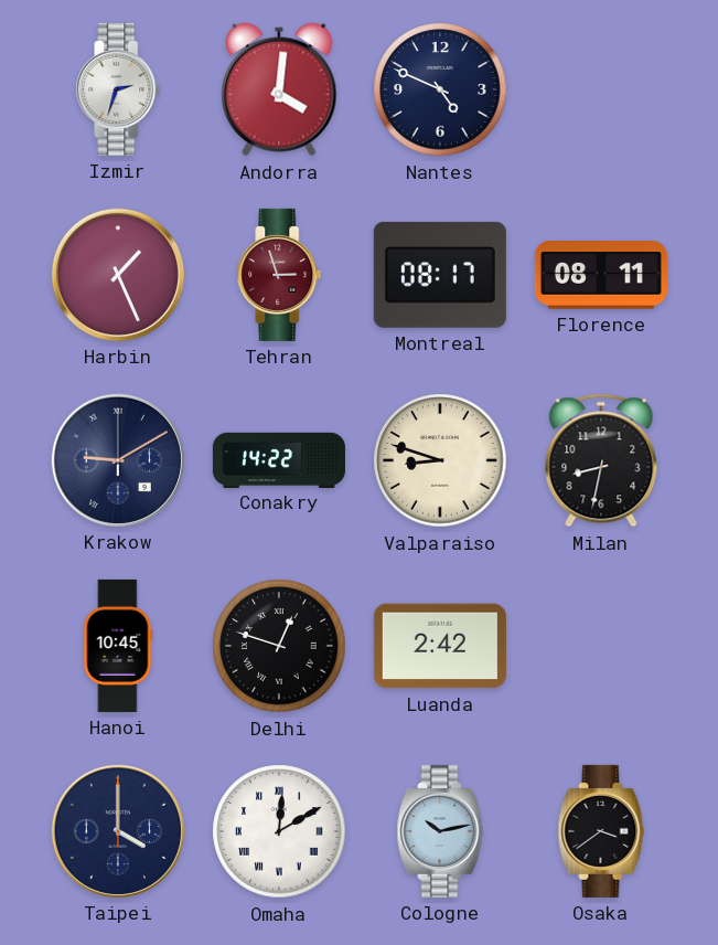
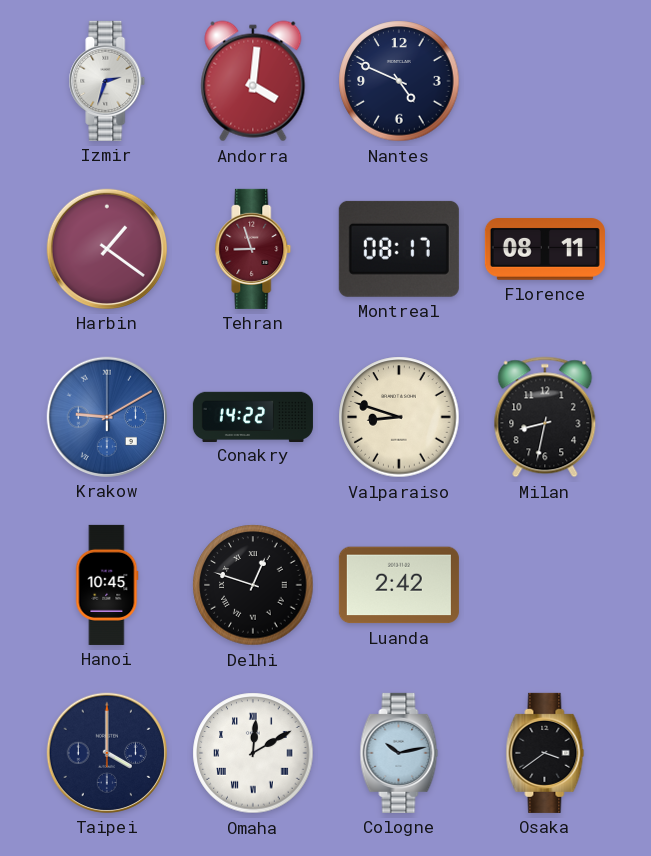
Harbin: 1:26 -> 1:21 (107, 249)
Tehran: 2:57 -> 8:57 (253, 249)
Krakow dial: navy -> blue (107, 417)
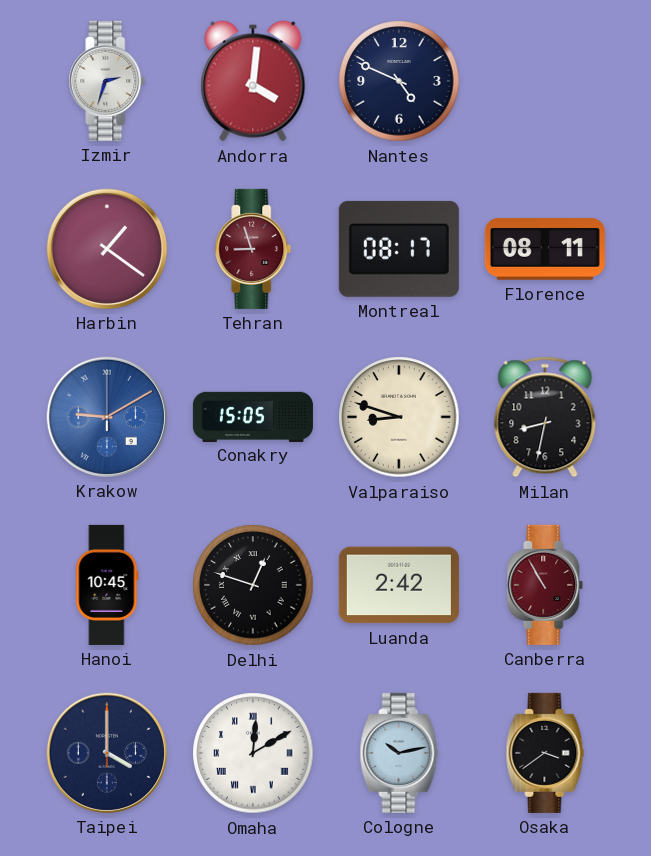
Conakry: 14:22 -> 15:05 (253, 416)
Canberra: none -> 10:55 (545, 585)
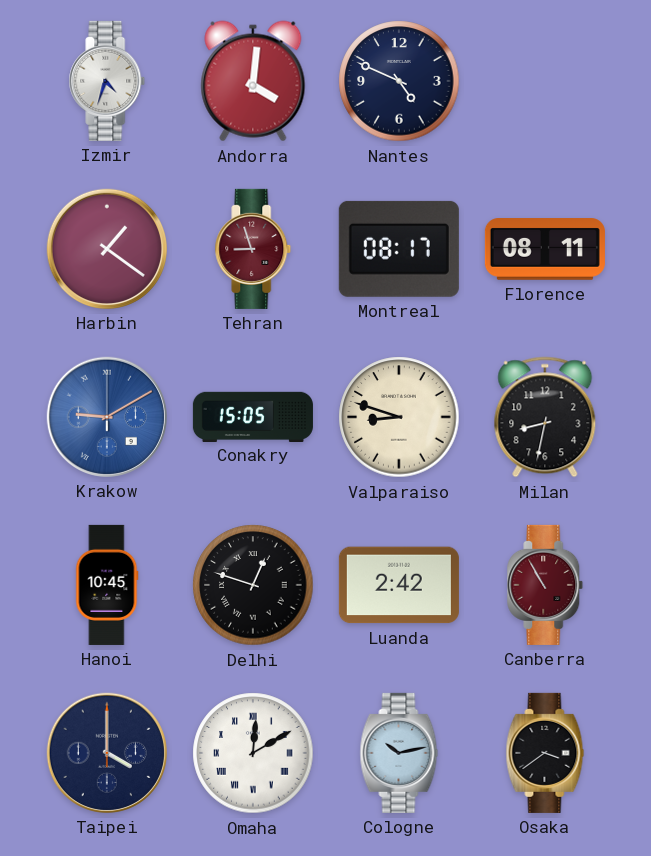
Izmir: 2:33 -> 4:33 (107, 81)
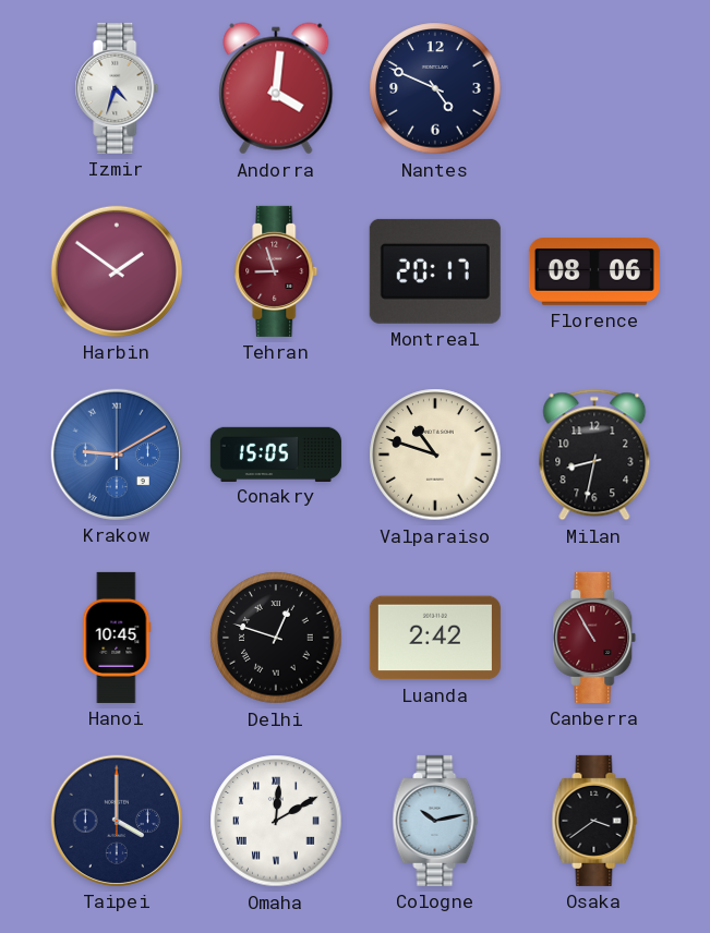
Harbin: 1:21 -> 1:51 (117, 271)
Montreal: 08:17 -> 20:17 (435, 271)
Florence: 08:11 -> 08:06 (594, 271)
Valparaiso: 8:48 -> 10:48 (435, 455)
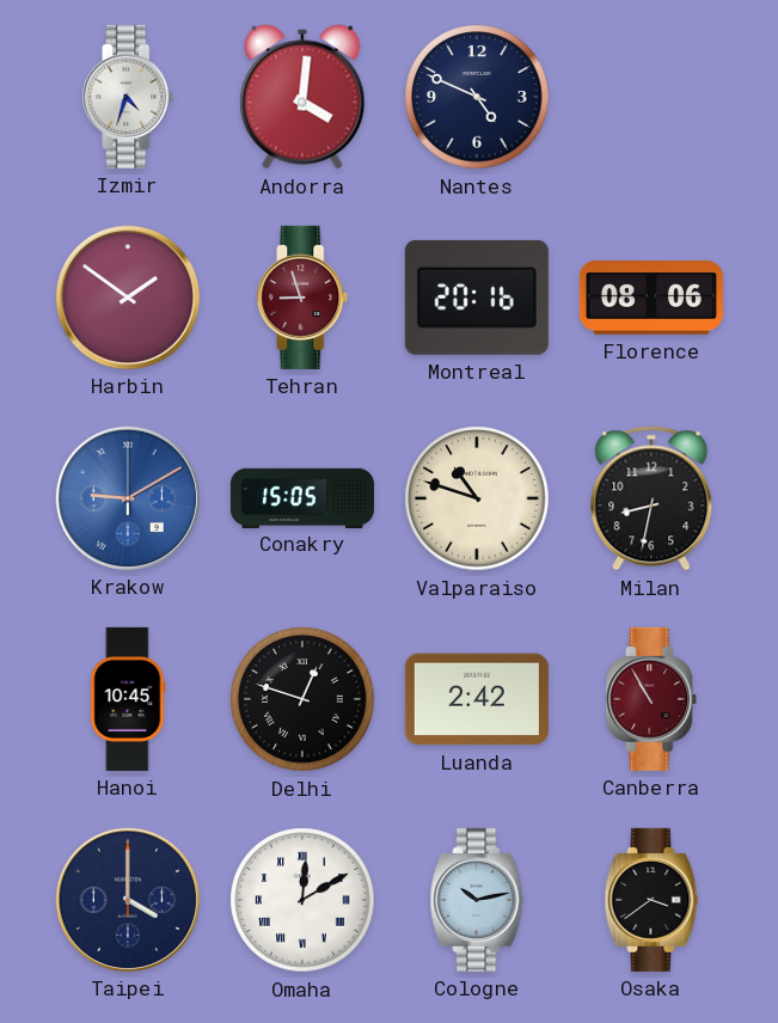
Montreal: 20:17 -> 20:16 (477, 298)
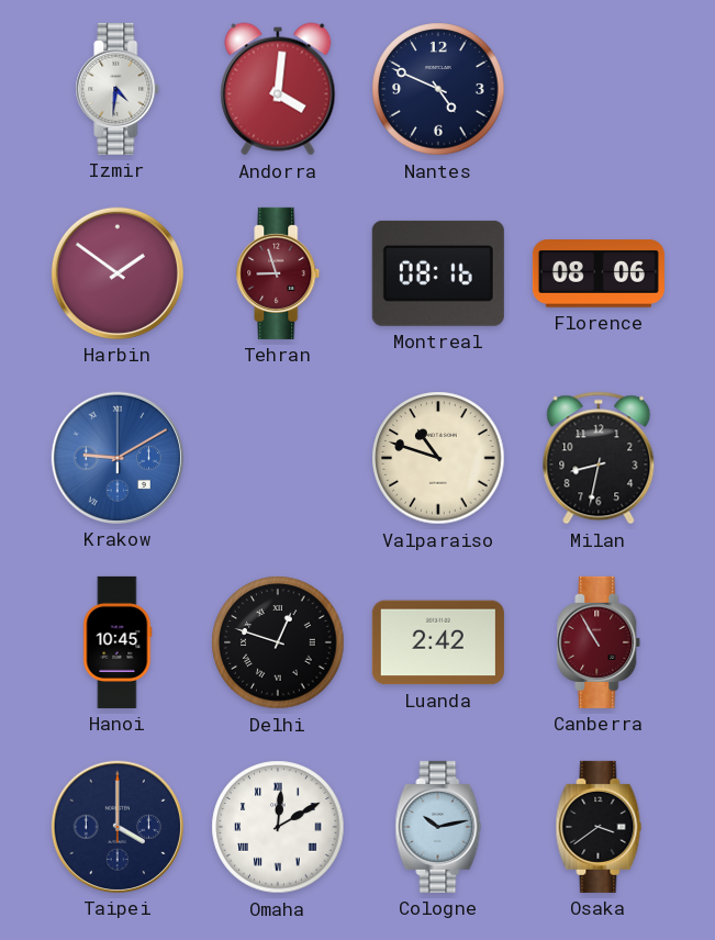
Izmir: 4:33 -> 4:31 (118, 89)
Montreal: 20:16 -> 08:16 (438, 273)
Conakry: 15:05 -> none (302, 497)
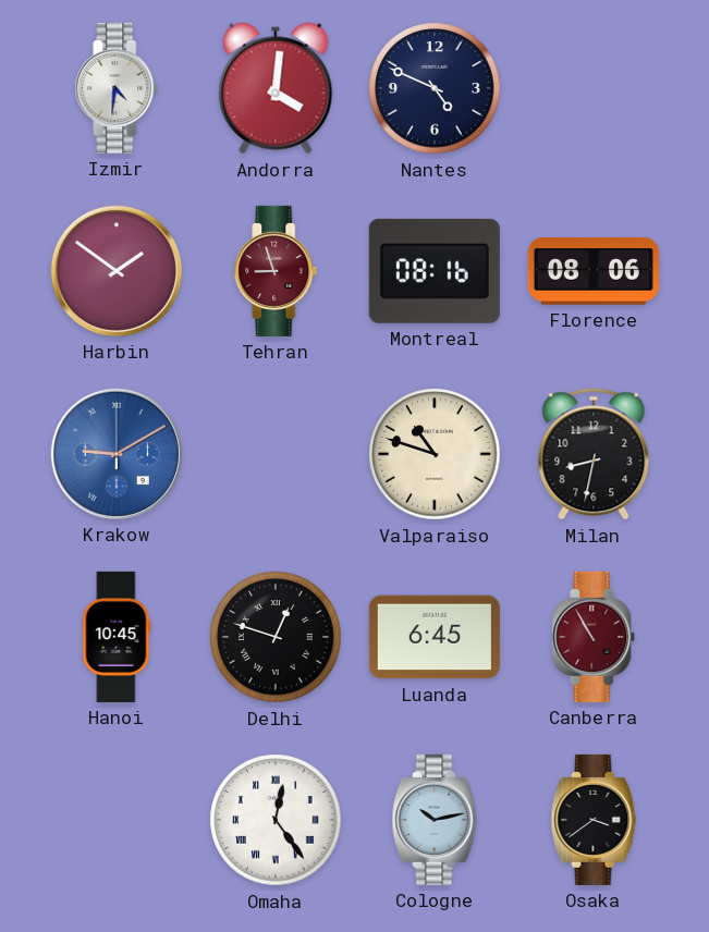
Luanda: 2:42 -> 6:45 (435, 637)
Taipei: 4:00 -> none (118, 827)
Omaha: 12:10 -> 12:24 (276, 820)
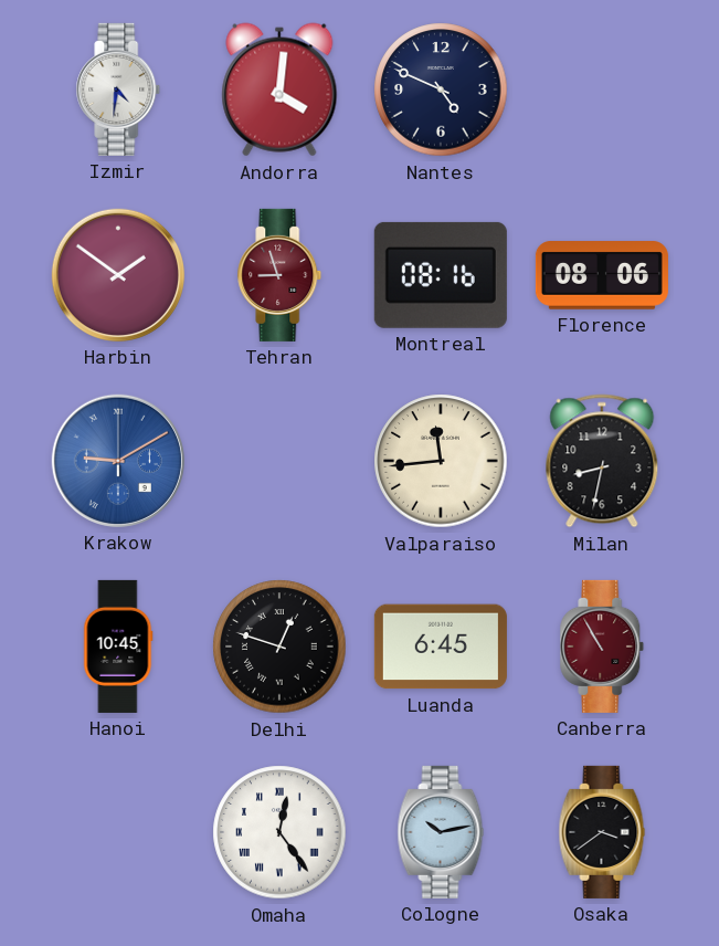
Valparaiso: 10:48 -> 11:44 (441, 461)
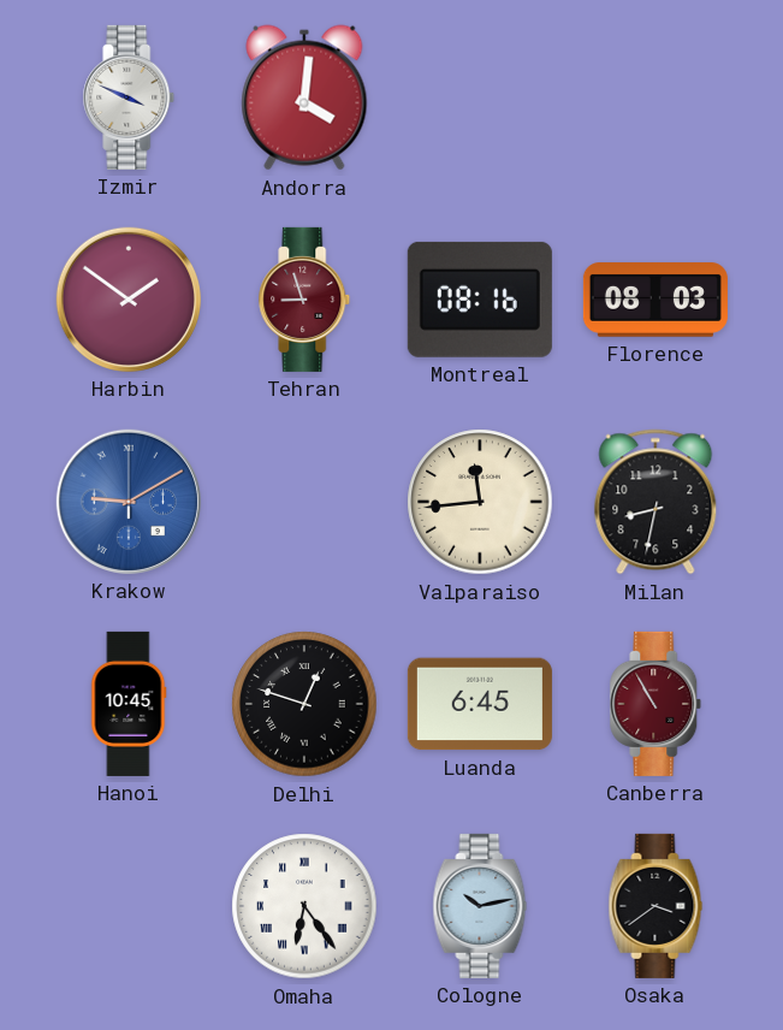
Izmir: 4:31 -> 3:49 (129, 97)
Nantes: 4:49 -> none (441, 90)
Florence: 08:06 -> 08:03 (656, 300)
Omaha: 12:24 -> 6:24 (304, 906)
